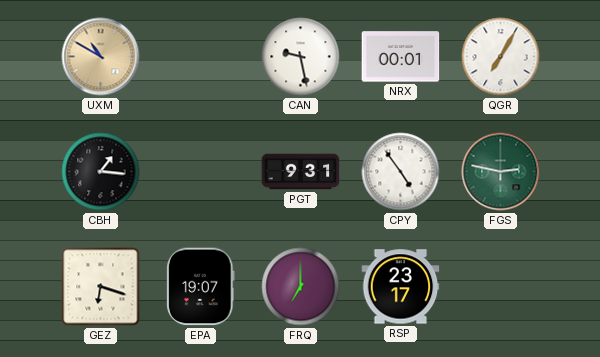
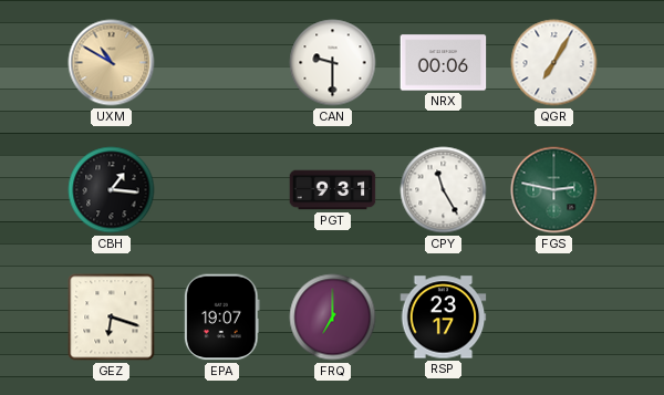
CAN: 9:28 -> 9:30 (333, 63)
NRX: 00:01 -> 00:06 (444, 63)
CPY: 4:54 -> 11:25 (444, 190)
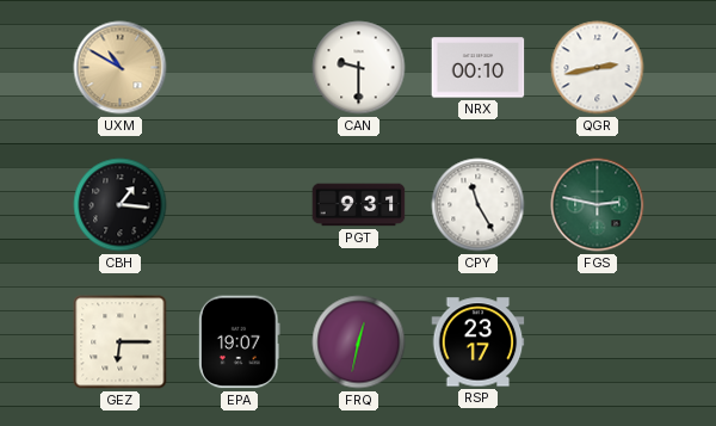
NRX: 00:06 -> 00:10 (479, 68)
QGR: 7:05 -> 2:43 (598, 68)
GEZ: 6:18 -> 6:15 (121, 342)
FRQ: 7:00 -> 12:32 (359, 342)
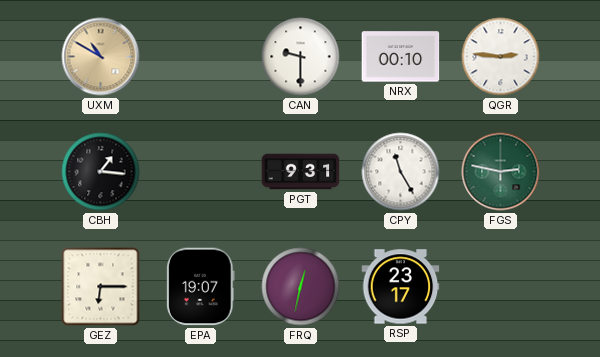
QGR: 2:43 -> 2:46 (501, 57)
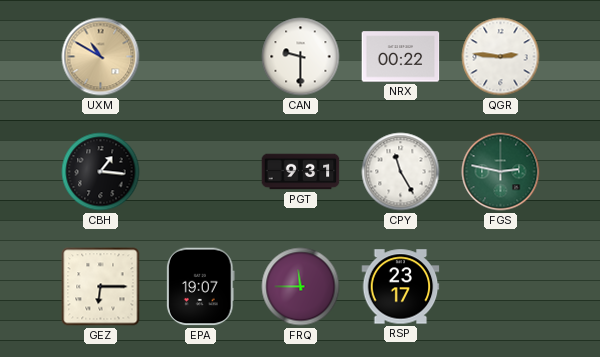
NRX: 00:10 -> 00:22 (401, 57)
FRQ: 12:32 -> 11:45 (301, 287)
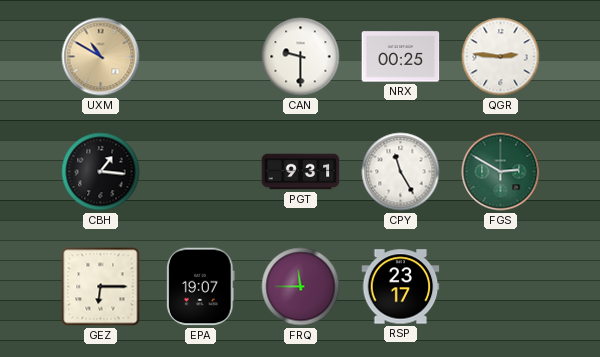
NRX: 00:22 -> 00:25 (401, 57)
FGS: 2:47 -> 2:50 (501, 172)
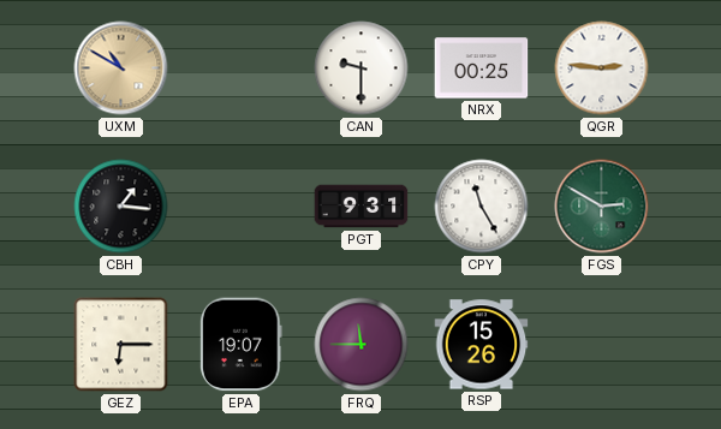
RSP: 23:17 -> 15:26 (482, 345)
